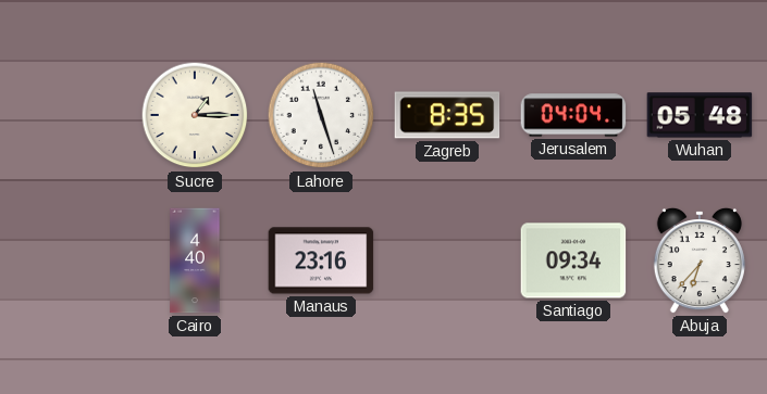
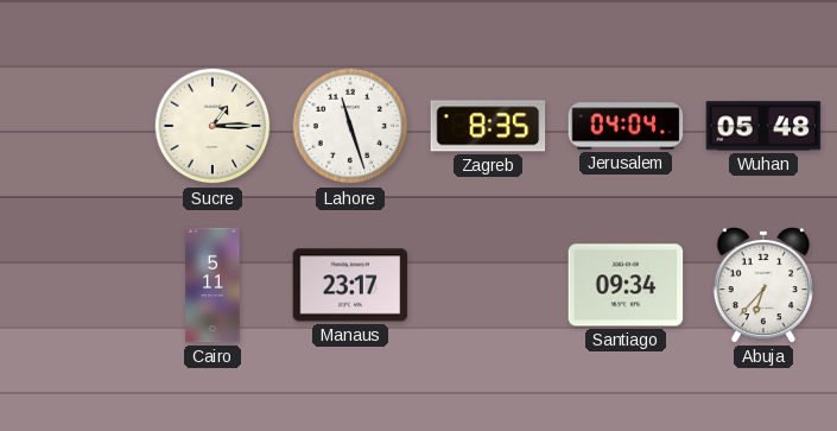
Cairo: 4:40 -> 5:11 (213, 285)
Manaus: 23:16 -> 23:17 (350, 285)
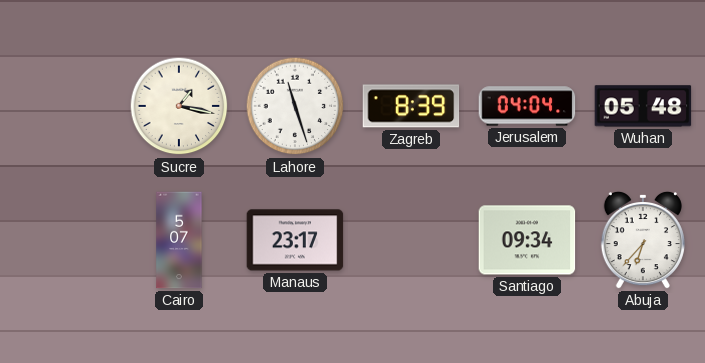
Sucre: 1:15 -> 1:17 (179, 106)
Zagreb: 8:35 -> 8:39 (411, 106)
Cairo: 5:11 -> 5:07 (179, 240)
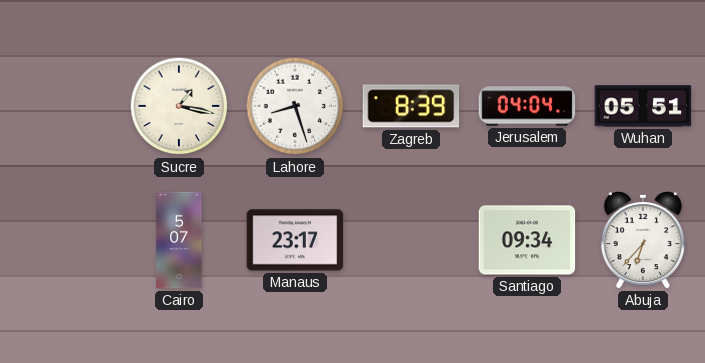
Lahore: 11:27 -> 8:27 (295, 106)
Wuhan: 05:48 -> 05:51 (643, 106)
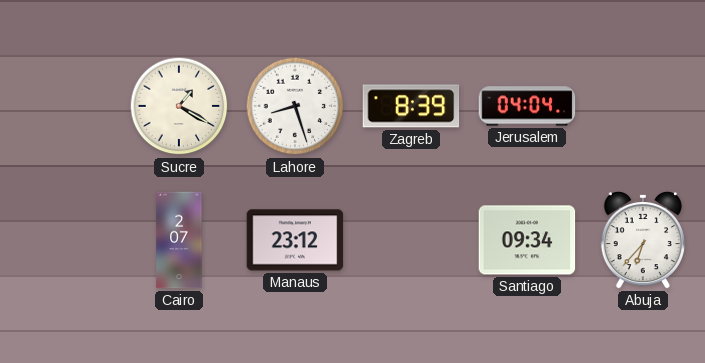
Sucre: 1:17 -> 1:20 (179, 106)
Wuhan: 05:51 -> none (643, 106)
Cairo: 5:07 -> 2:07 (179, 240)
Manaus: 23:17 -> 23:12 (295, 240)
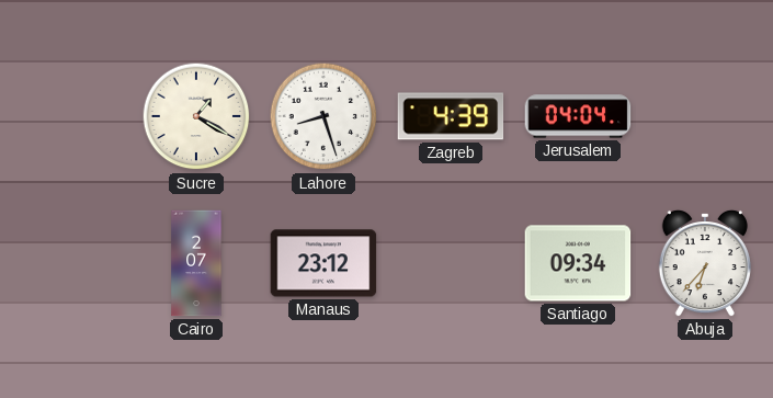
Zagreb: 8:39 -> 4:39 (451, 116)
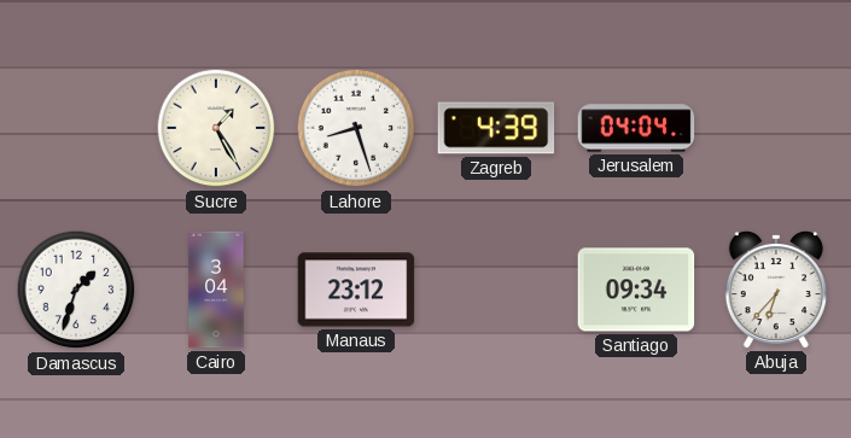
Sucre: 1:20 -> 1:25 (216, 128)
Damascus: none -> 1:33 (76, 290)
Cairo: 2:07 -> 3:04 (216, 290)
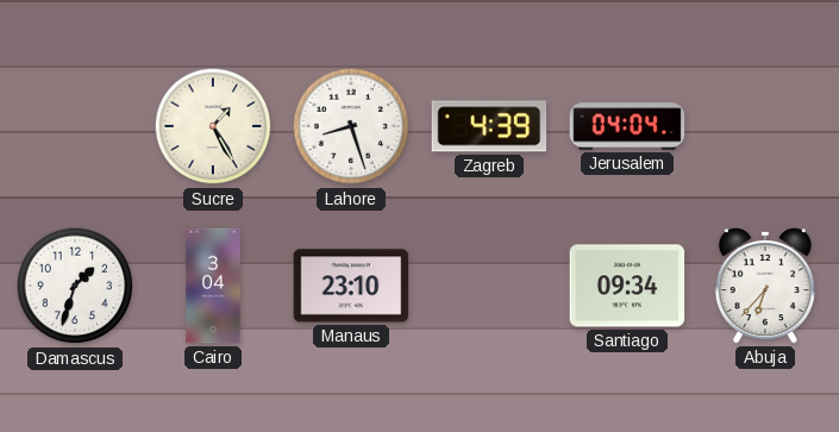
Manaus: 23:12 -> 23:10 (351, 286)
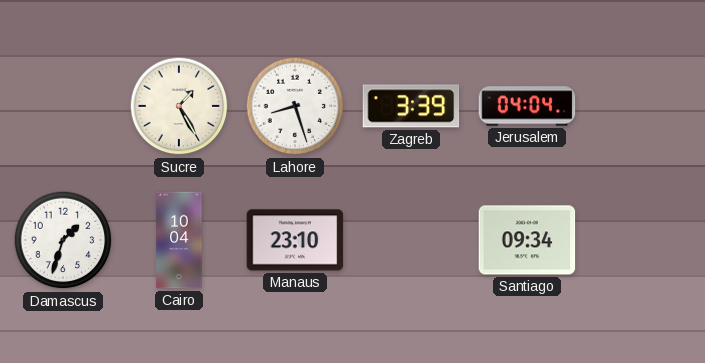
Zagreb: 4:39 -> 3:39 (411, 106)
Cairo: 3:04 -> 10:04 (179, 240)
Abuja: 6:37 -> none (765, 286)
